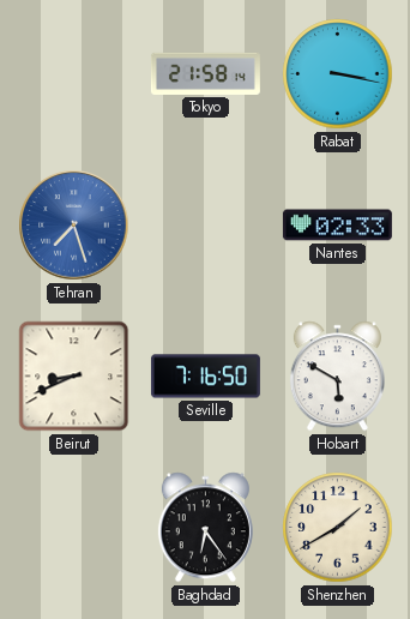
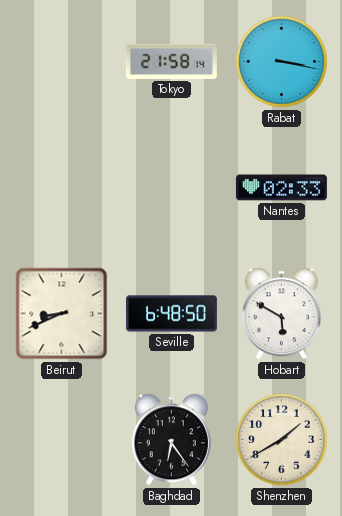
Tehran: 7:27 -> none (74, 226)
Seville: 7:16 -> 6:48 (171, 314)
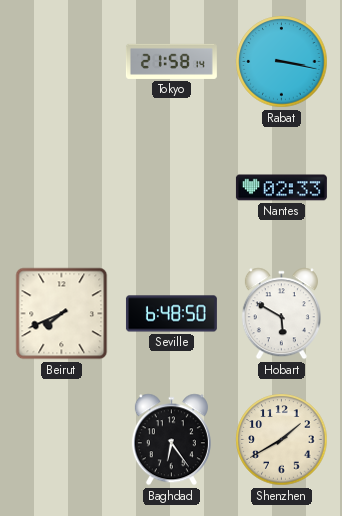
Beirut: 8:41 -> 7:41 (62, 314)
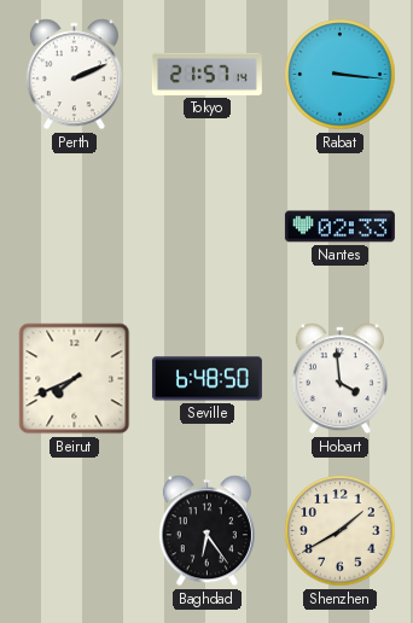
Perth: none -> 2:11 (74, 75)
Tokyo: 21:58 -> 21:57 (206, 74)
Rabat: 3:17 -> 3:16 (341, 75)
Hobart: 5:50 -> 3:59 (339, 379)
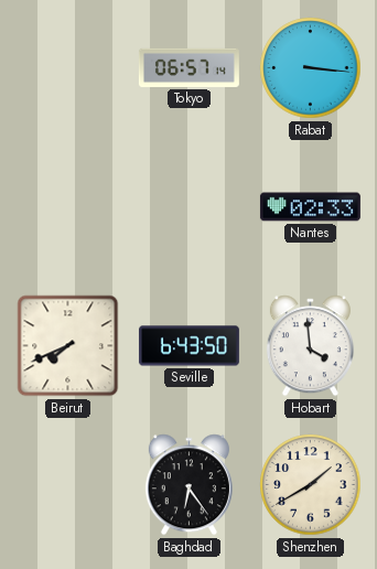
Perth: 2:11 -> none (74, 75)
Tokyo: 21:57 -> 06:57 (188, 67)
Seville: 6:48 -> 6:43 (188, 346)
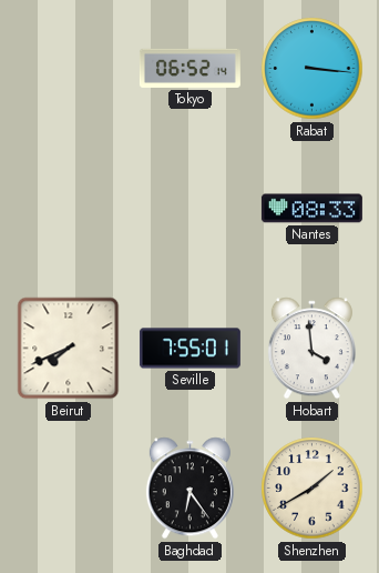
Tokyo: 06:57 -> 06:52 (189, 68)
Nantes: 02:33 -> 08:33 (311, 209)
Seville: 6:43 -> 7:55 (189, 349)
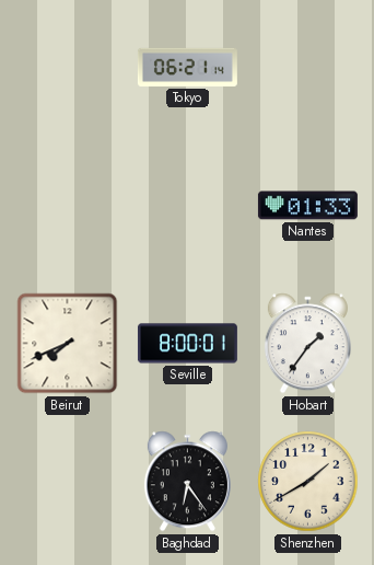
Tokyo: 06:52 -> 06:21 (187, 67)
Rabat: 3:16 -> none (313, 69)
Nantes: 08:33 -> 01:33 (307, 206)
Seville: 7:55 -> 8:00 (187, 344)
Hobart: 3:59 -> 1:36 (307, 344)
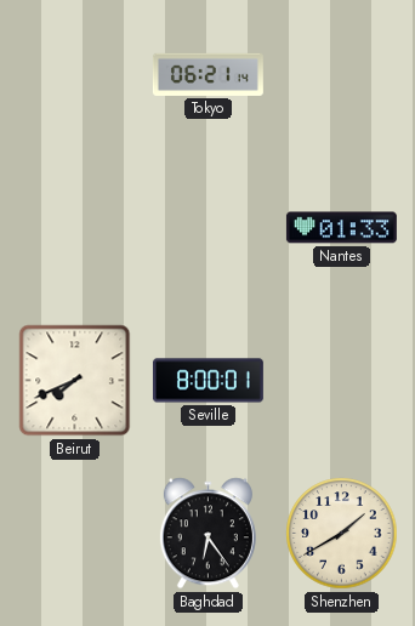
Hobart: 1:36 -> none (307, 344)
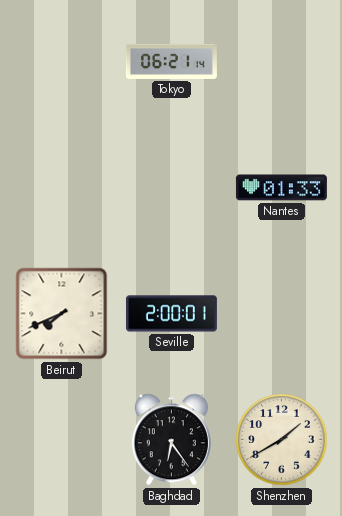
Seville: 8:00 -> 2:00 (171, 314)
